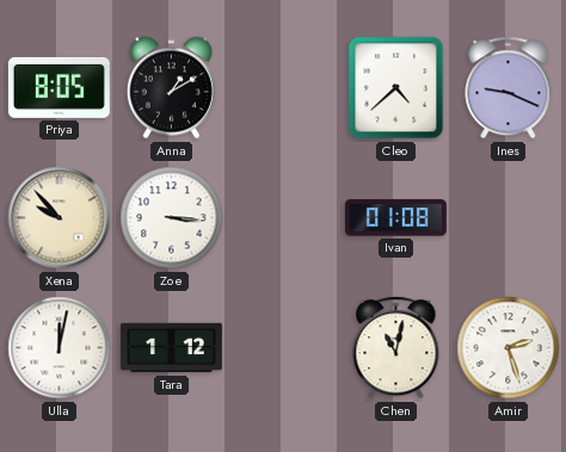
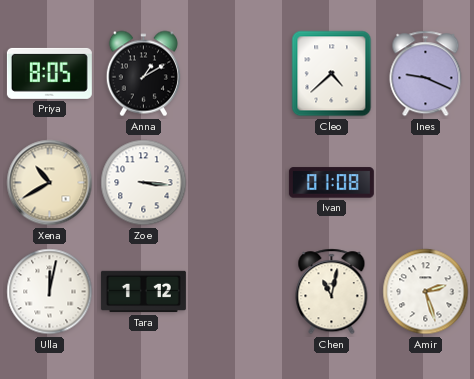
Xena: 9:53 -> 10:40 (50, 183)
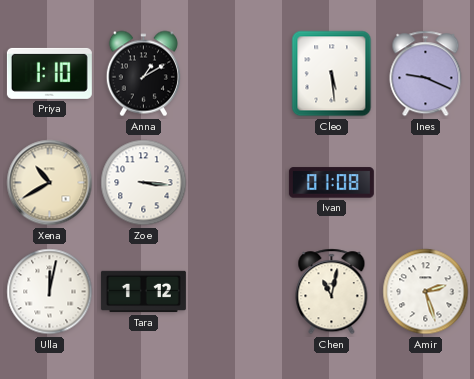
Priya: 8:05 -> 1:10 (49, 73)
Cleo: 4:38 -> 5:29 (332, 74)
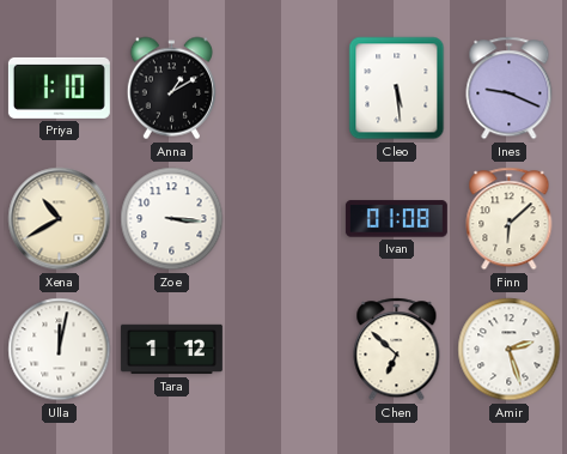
Finn: none -> 6:08 (510, 219)
Chen: 11:02 -> 6:52 (397, 350)
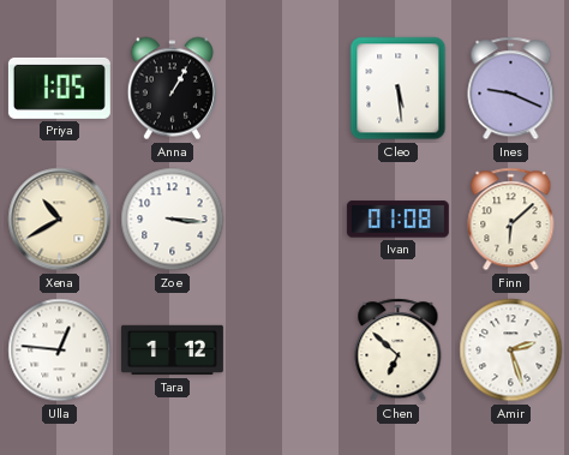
Priya: 1:10 -> 1:05 (59, 88)
Anna: 1:10 -> 1:05 (172, 89)
Ulla: 12:02 -> 12:46 (60, 351)
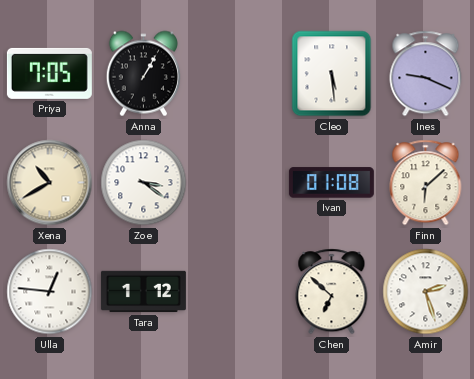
Priya: 1:05 -> 7:05 (49, 73)
Zoe: 3:16 -> 3:21 (144, 183)
